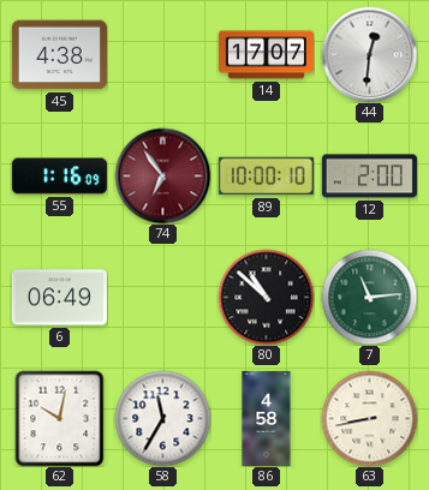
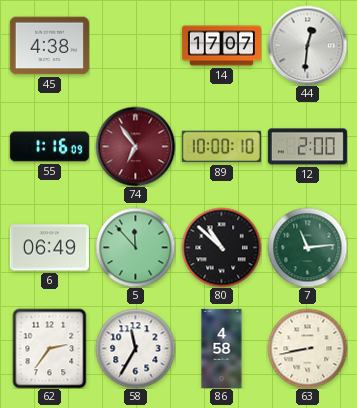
5: none -> 11:53 (135, 247)
62: 10:02 -> 2:36 (50, 348)
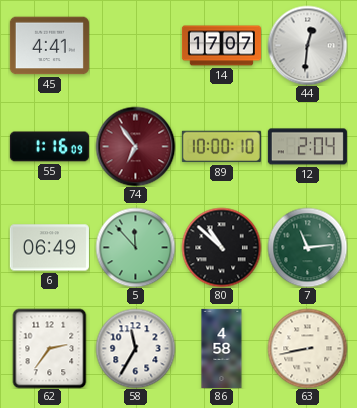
45: 4:38 -> 4:41 (49, 46)
12: 2:00 -> 2:04 (307, 147)
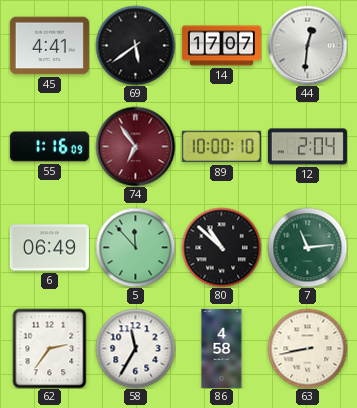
69: none -> 5:39 (135, 45)
